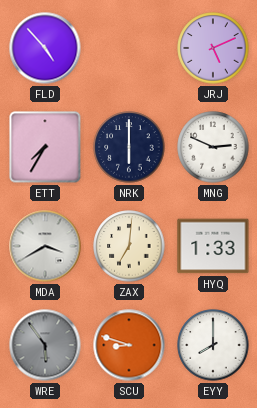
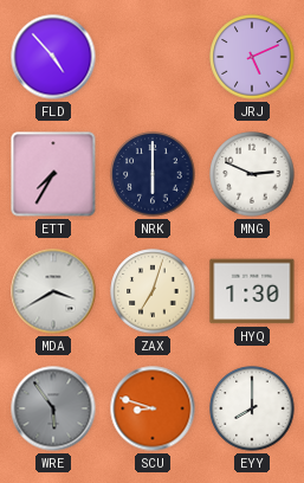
ZAX: 7:01 -> 7:03 (153, 291)
HYQ: 1:33 -> 1:30 (252, 291)
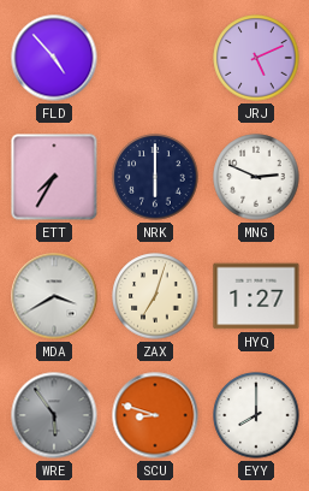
HYQ: 1:30 -> 1:27 (256, 296)
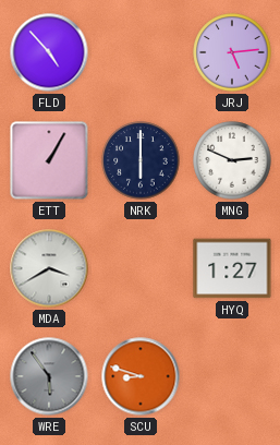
JRJ: 5:11 -> 5:14 (232, 52)
ETT: 7:35 -> 1:05 (49, 160)
ZAX: 7:03 -> none (155, 296)
EYY: 8:00 -> none (256, 415)
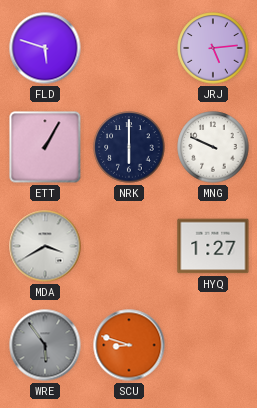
FLD: 4:53 -> 5:48 (45, 48)
MNG: 2:49 -> 9:49 (213, 147)
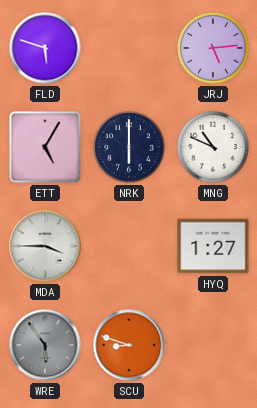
ETT: 1:05 -> 5:05 (45, 147)
MNG: 9:49 -> 10:49 (213, 147)
MDA: 3:40 -> 3:45 (45, 246)
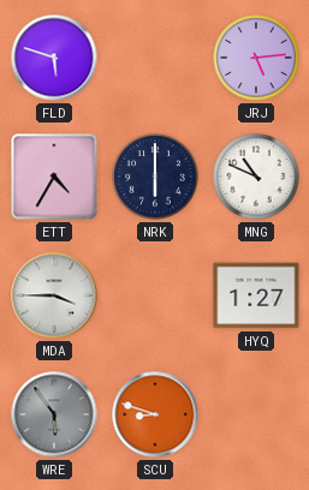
ETT: 5:05 -> 4:35 (54, 177)
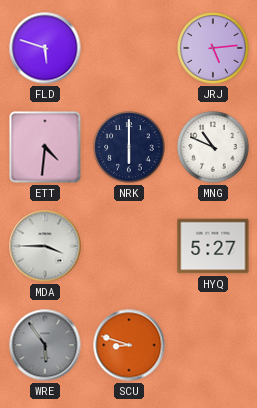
ETT: 4:35 -> 4:31 (45, 147)
HYQ: 1:27 -> 5:27 (213, 246)
